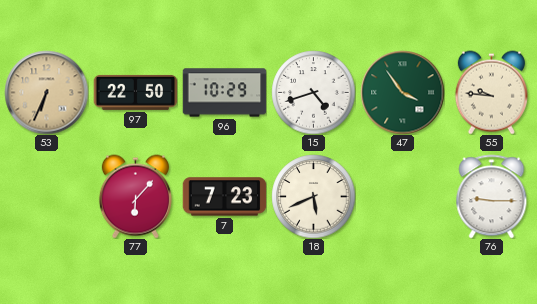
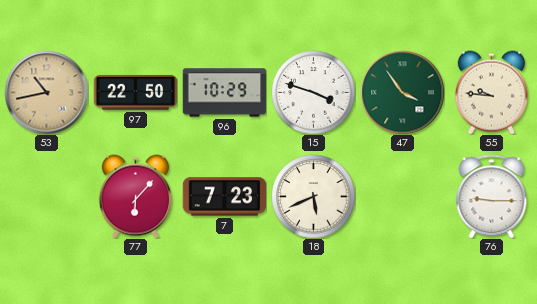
53: 6:34 -> 10:43 (46, 92)
15: 4:42 -> 3:48 (313, 92)
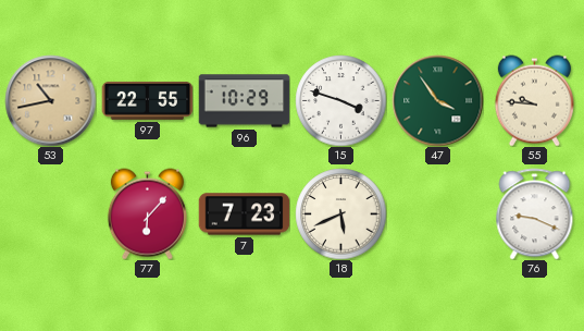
97: 22:50 -> 22:55 (147, 100)
76: 9:15 -> 9:19 (535, 213)
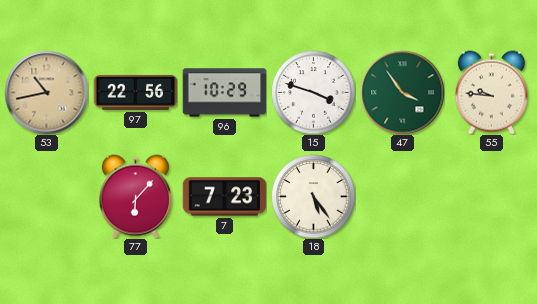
97: 22:55 -> 22:56 (135, 92)
18: 5:41 -> 5:24 (313, 196)
76: 9:19 -> none (535, 213)
